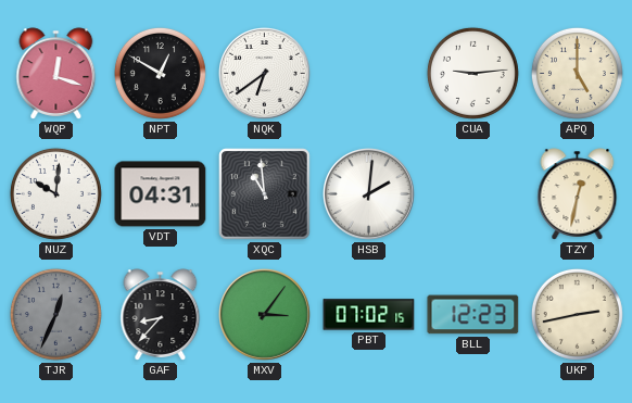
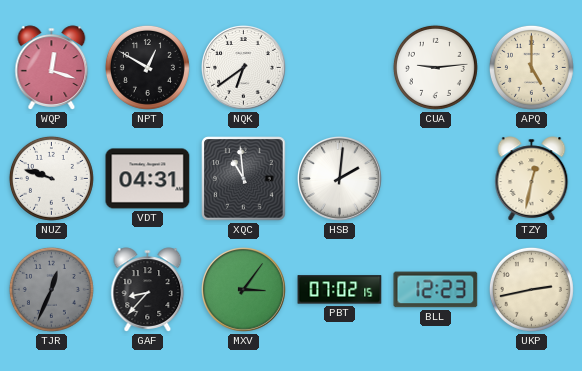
NUZ: 10:01 -> 9:48 (51, 178)
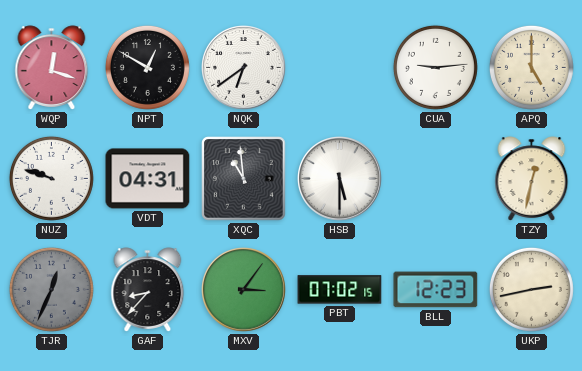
HSB: 2:01 -> 5:30 (340, 179)
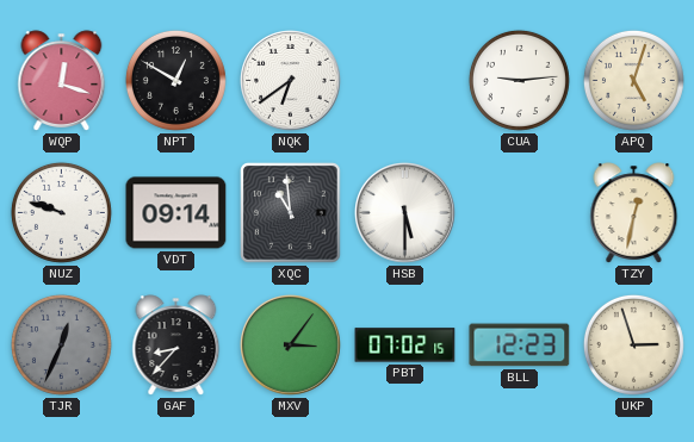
APQ: 5:00 -> 5:03 (633, 80)
VDT: 04:31 -> 09:14 (176, 213)
UKP: 2:43 -> 2:57 (633, 344)
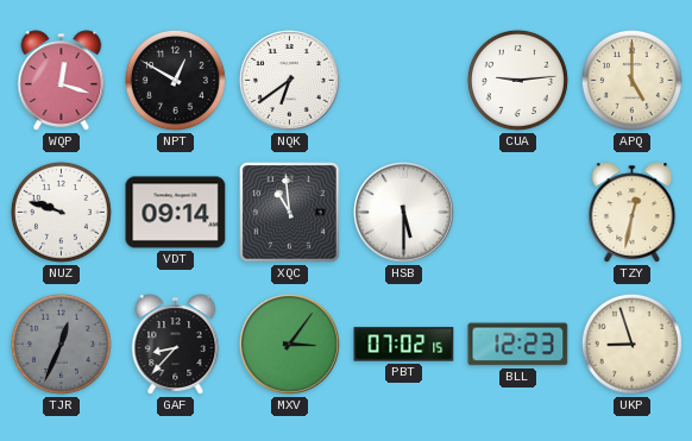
APQ: 5:03 -> 5:00 (631, 80)
UKP: 2:57 -> 8:57 (631, 344)
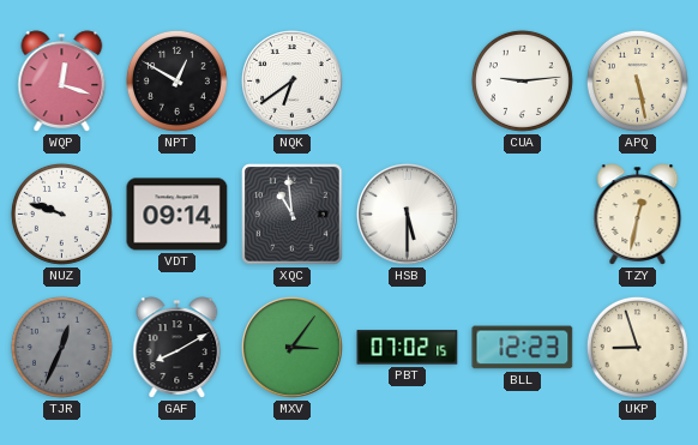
APQ: 5:00 -> 5:28 (637, 80)
GAF: 8:37 -> 8:10 (177, 348)
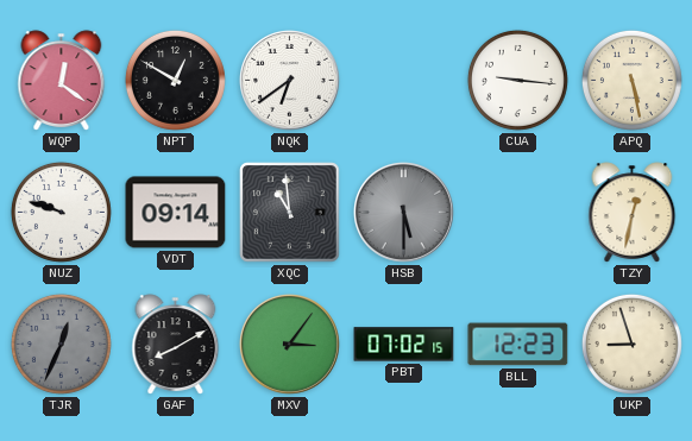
WQP: 12:18 -> 12:21 (62, 81)
CUA: 9:14 -> 9:16 (517, 80)
HSB dial: white -> grey (404, 213)
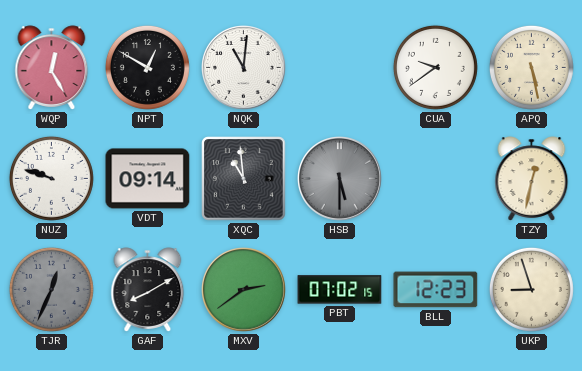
WQP: 12:21 -> 12:25 (52, 68)
NQK: 6:39 -> 11:01 (244, 68)
CUA: 9:16 -> 9:39 (435, 67)
MXV: 3:06 -> 2:39 (244, 290)
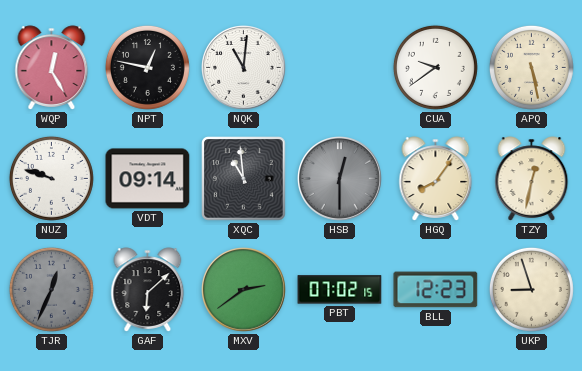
NPT: 12:50 -> 12:47 (147, 67)
HSB: 5:30 -> 12:30 (340, 179)
HGQ: none -> 8:06 (436, 179)
GAF: 8:10 -> 6:08 (148, 290)
